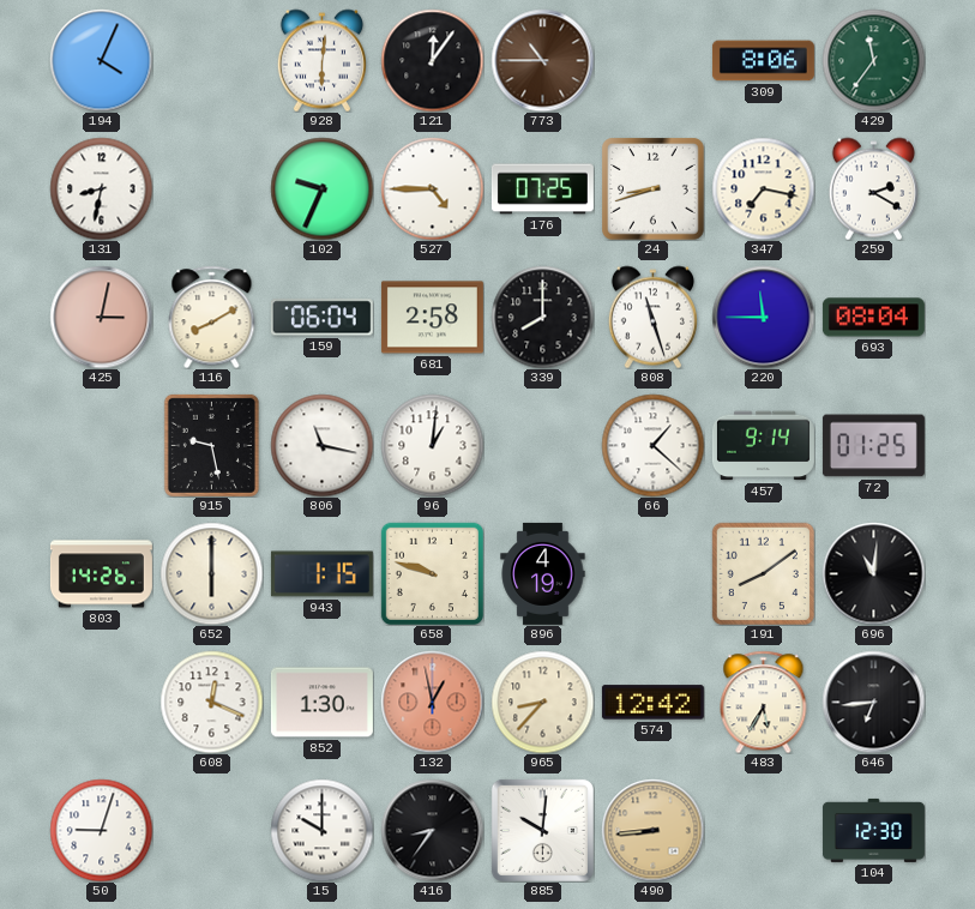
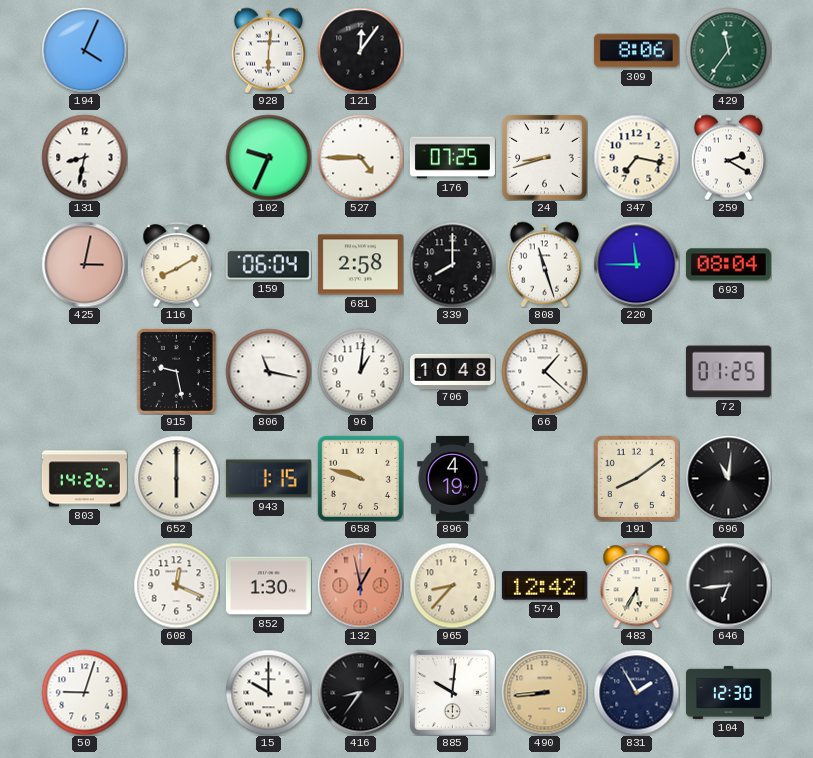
773: 10:45 -> none (542, 60)
706: none -> 10:48 (452, 371)
457: 9:14 -> none (763, 446)
831: none -> 1:55 (636, 692)
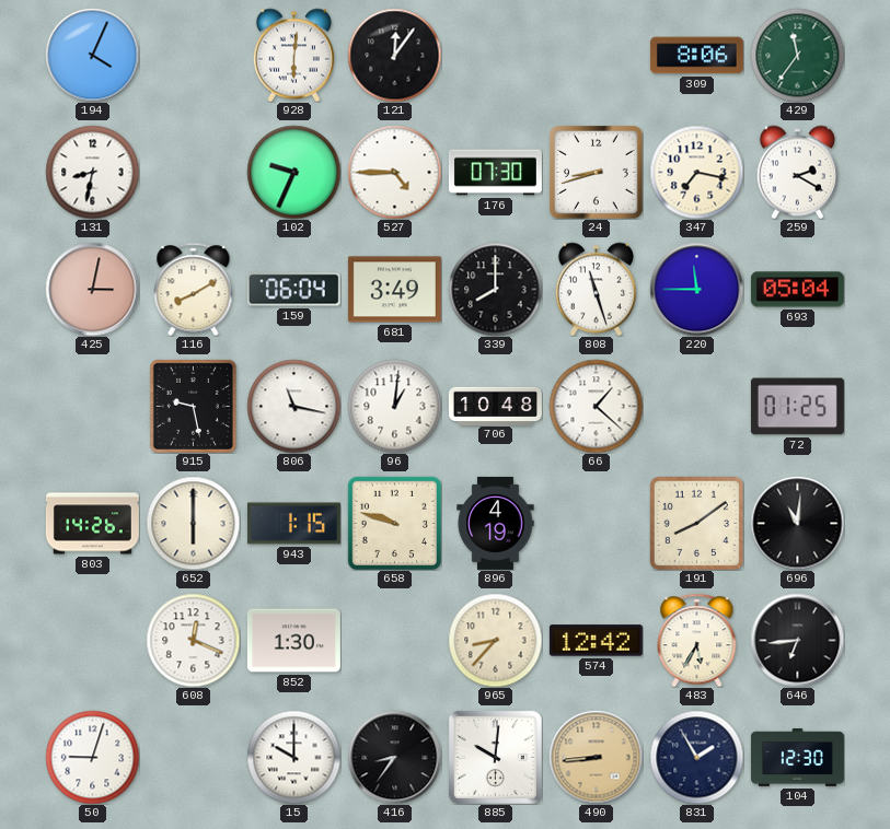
176: 07:25 -> 07:30 (495, 173)
681: 2:58 -> 3:49 (394, 290)
693: 08:04 -> 05:04 (797, 290)
132: 12:58 -> none (360, 585)
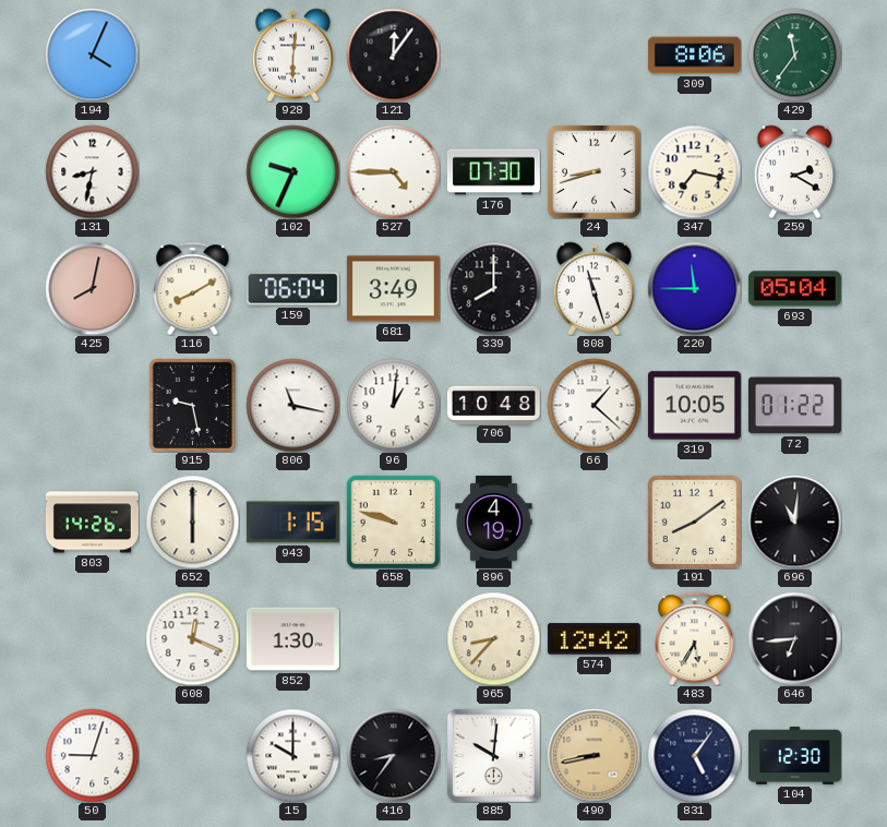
425: 3:02 -> 8:02 (92, 288)
319: none -> 10:05 (694, 406)
72: 01:25 -> 01:22 (794, 406)
490: 8:44 -> 8:43 (594, 755)
831: 1:55 -> 5:06 (694, 755)
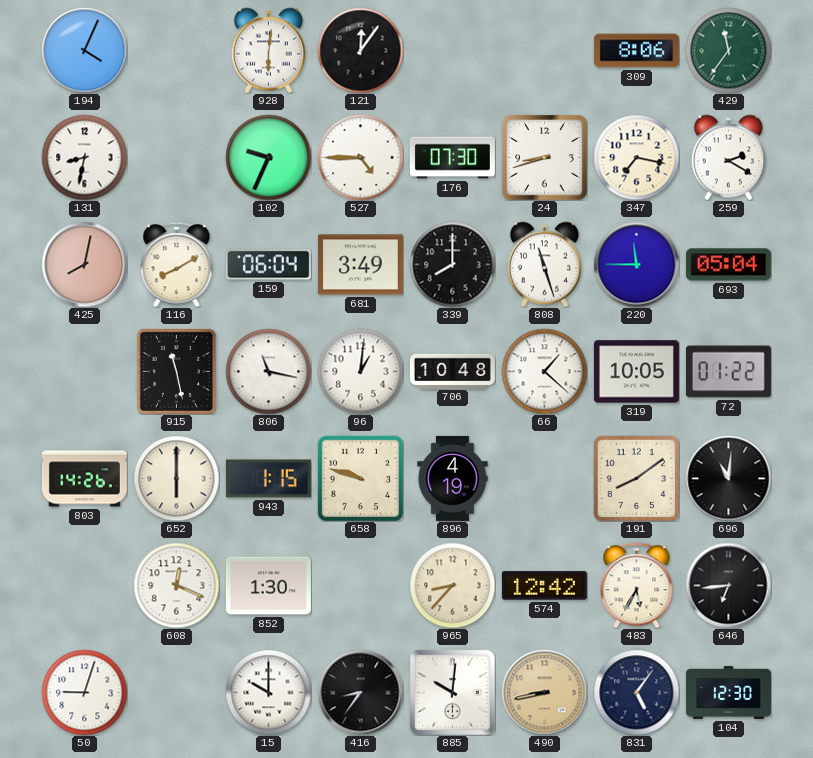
915: 9:28 -> 11:28 (176, 371)
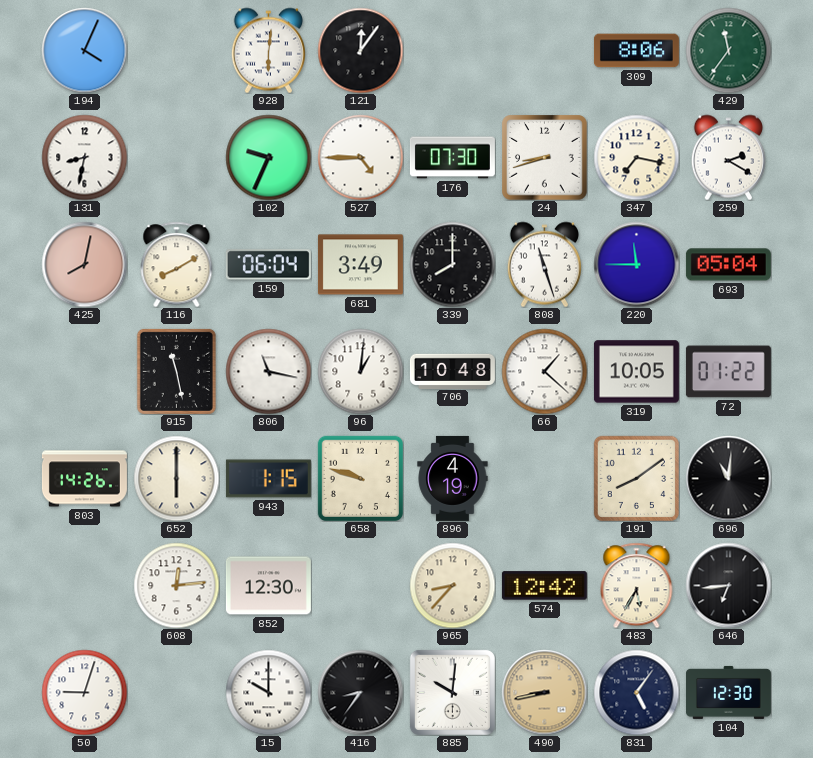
608: 12:19 -> 12:14 (176, 585)
852: 1:30 -> 12:30 (268, 586)
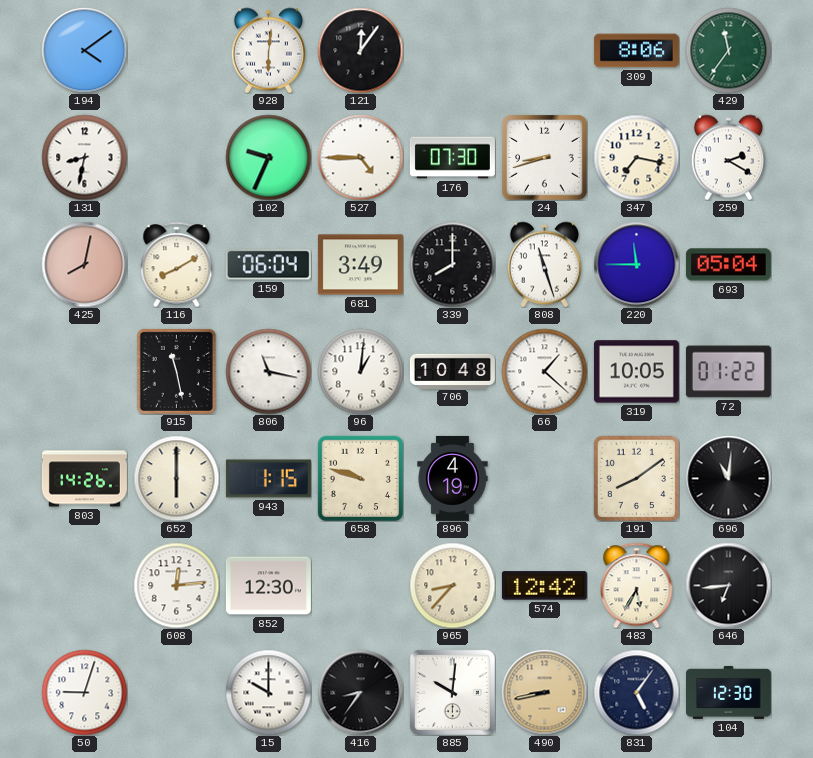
194: 4:04 -> 4:09 (84, 50)
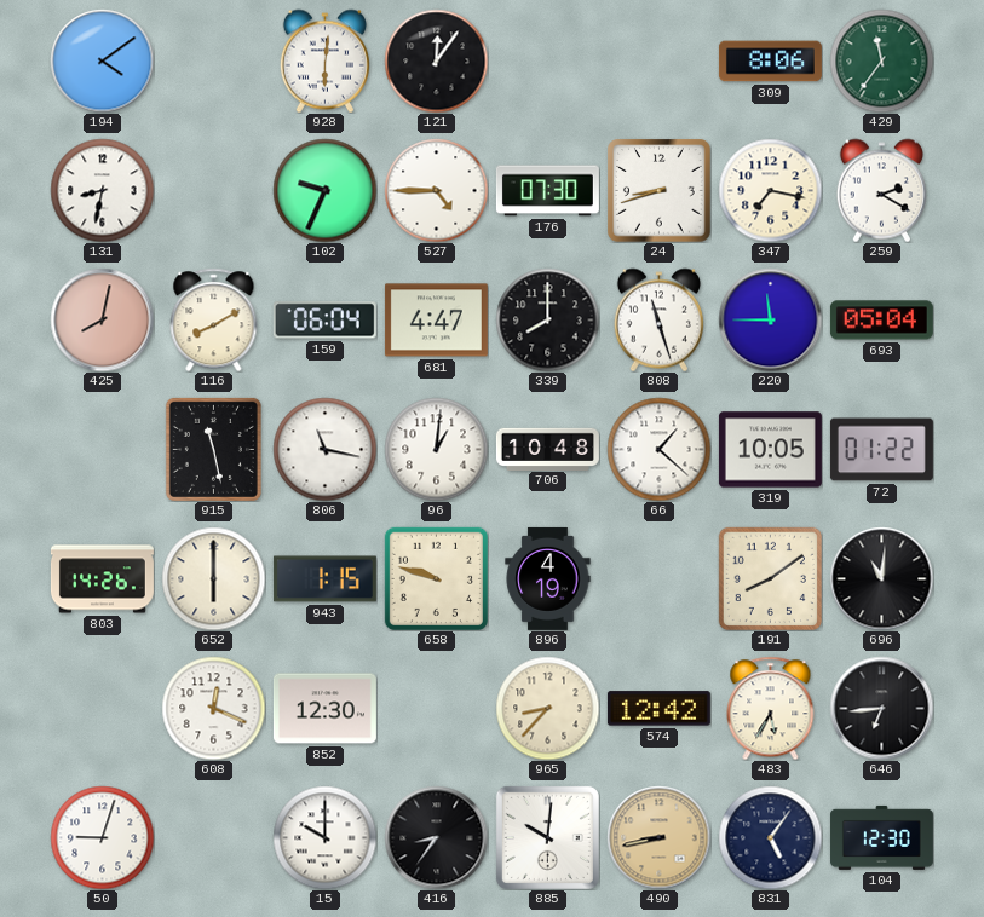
681: 3:49 -> 4:47 (436, 321)
608: 12:14 -> 12:19 (213, 708)
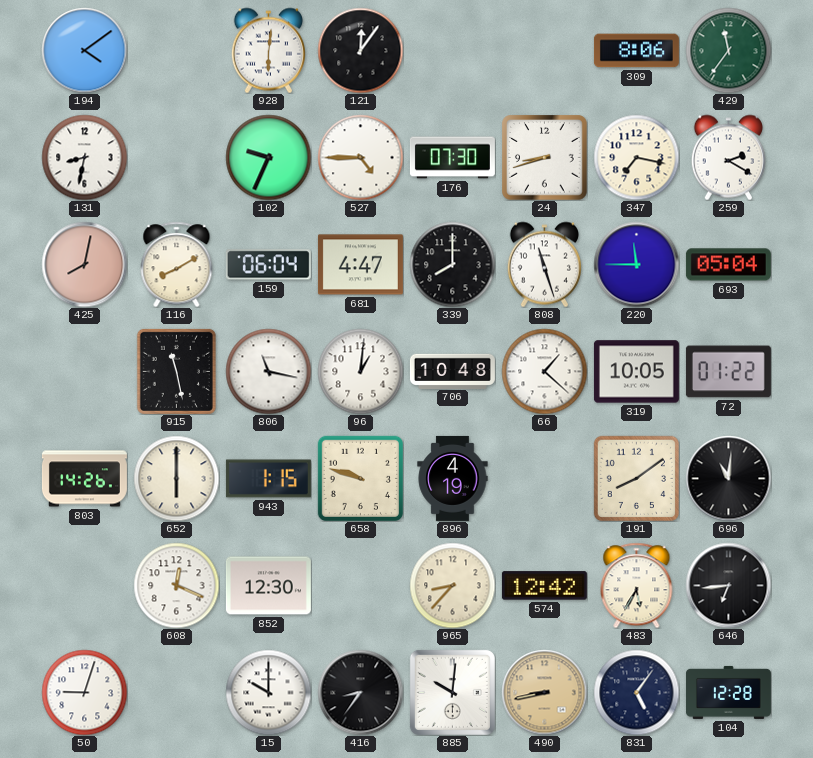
104: 12:30 -> 12:28 (728, 692)
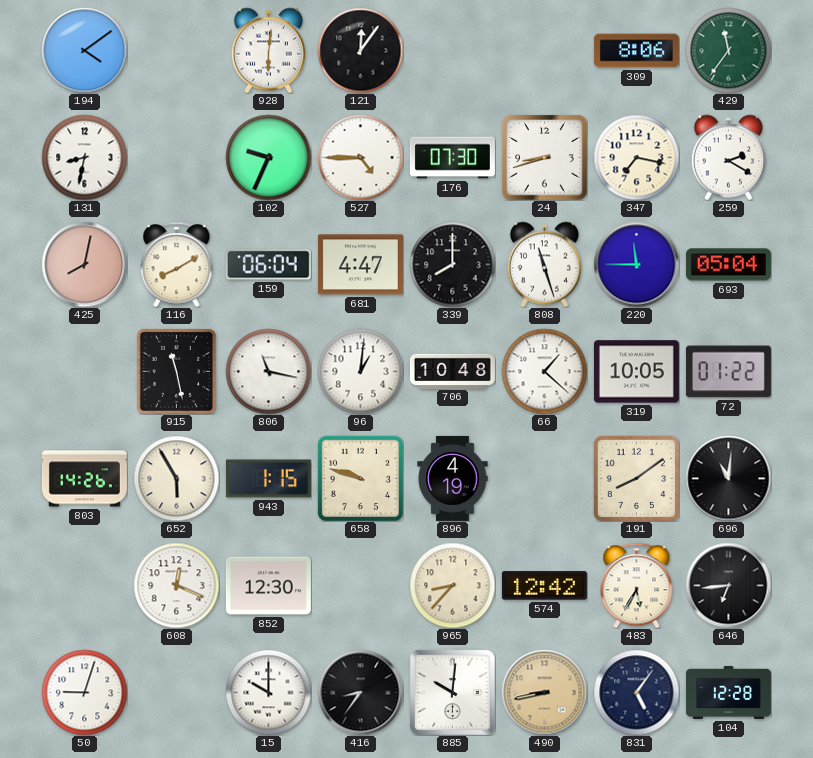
652: 6:00 -> 5:55 (176, 478)
